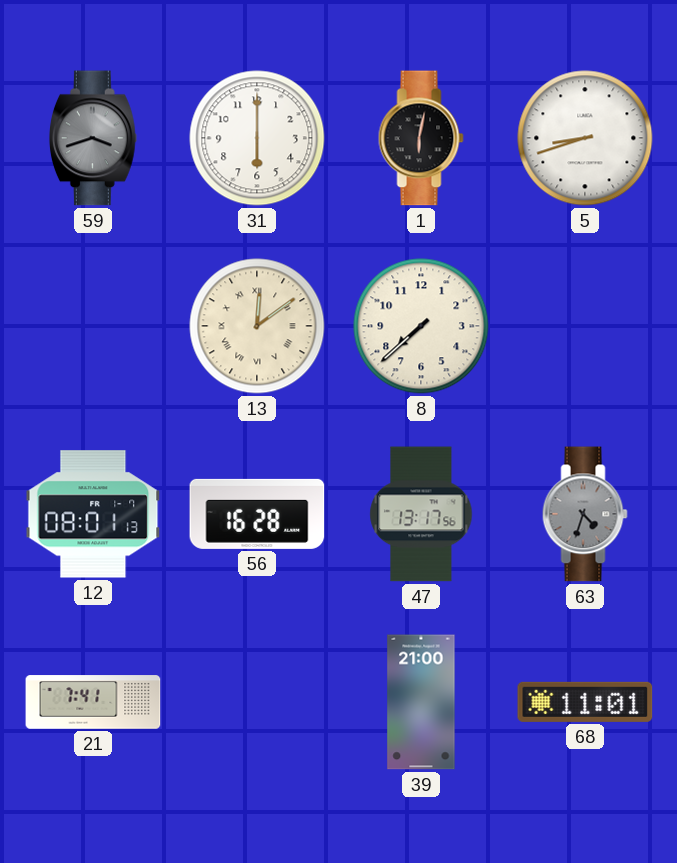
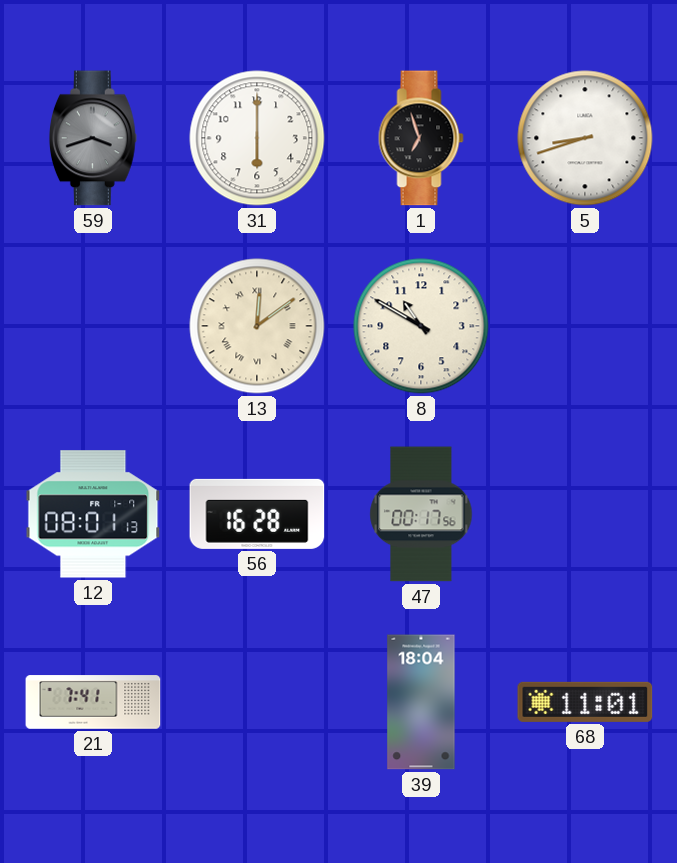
1: 6:02 -> 6:57 (421, 138)
8: 7:38 -> 10:50 (421, 326)
47: 13:17 -> 00:17 (421, 514)
63: 4:33 -> none (585, 514)
39: 21:00 -> 18:04 (421, 702)
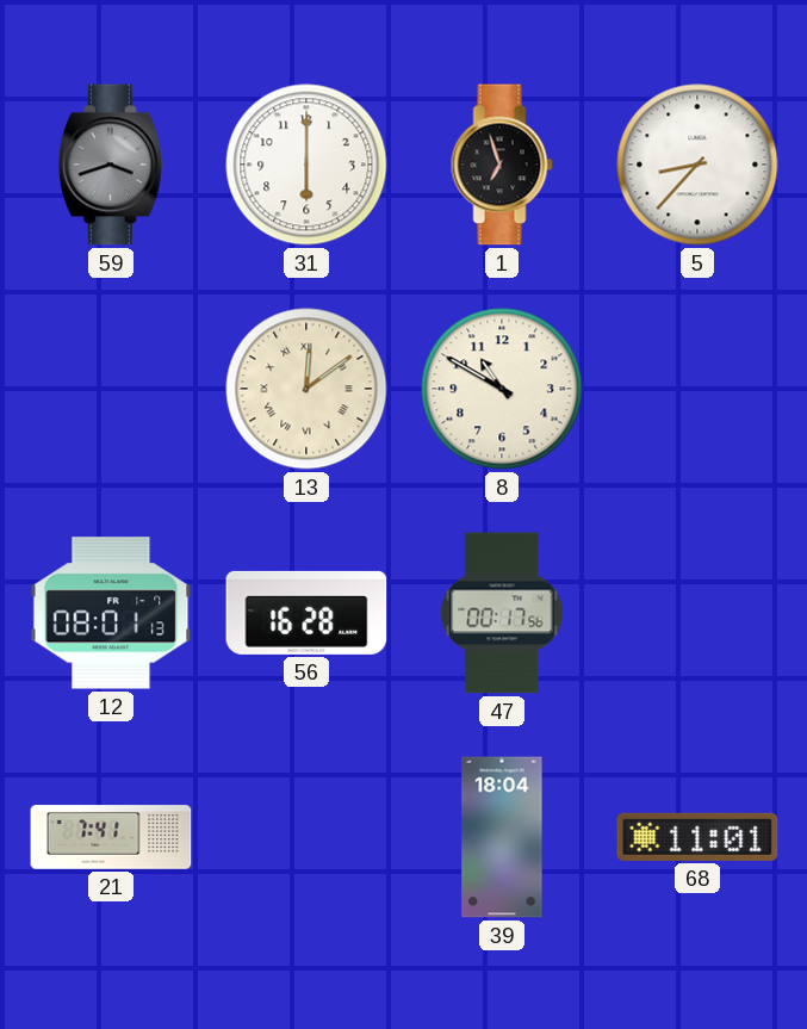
5: 8:42 -> 8:37 (697, 165)
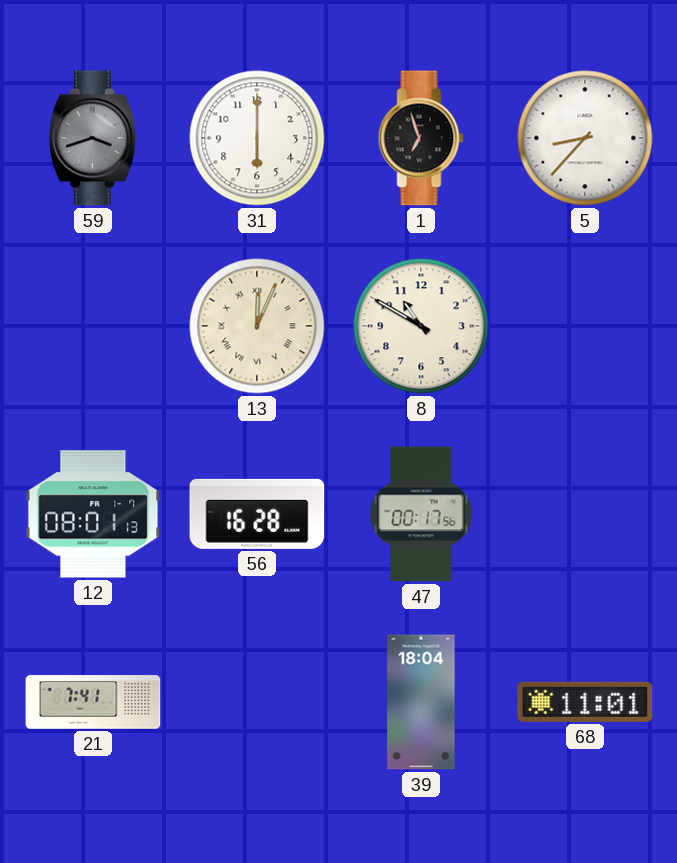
13: 12:09 -> 12:04 (257, 326)
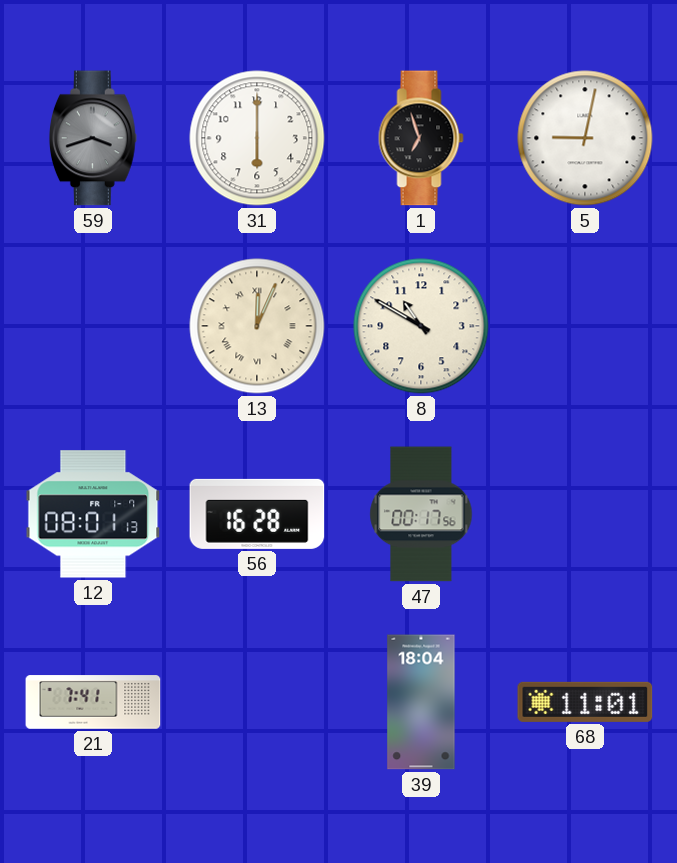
5: 8:37 -> 9:02 (585, 138)
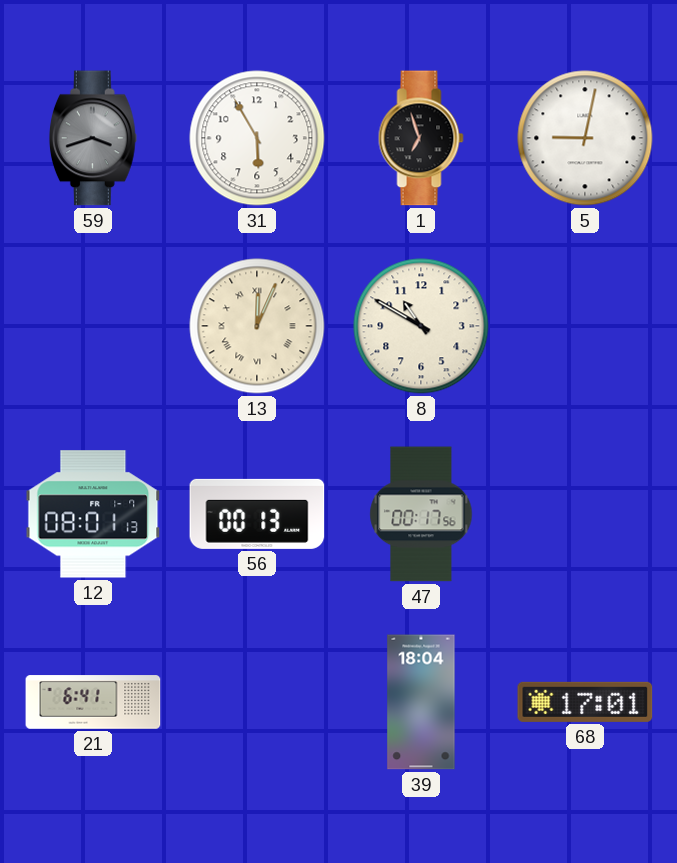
31: 6:00 -> 5:55 (257, 138)
56: 16:28 -> 00:13 (257, 514)
21: 7:41 -> 6:41 (93, 702)
68: 11:01 -> 17:01 (585, 702)
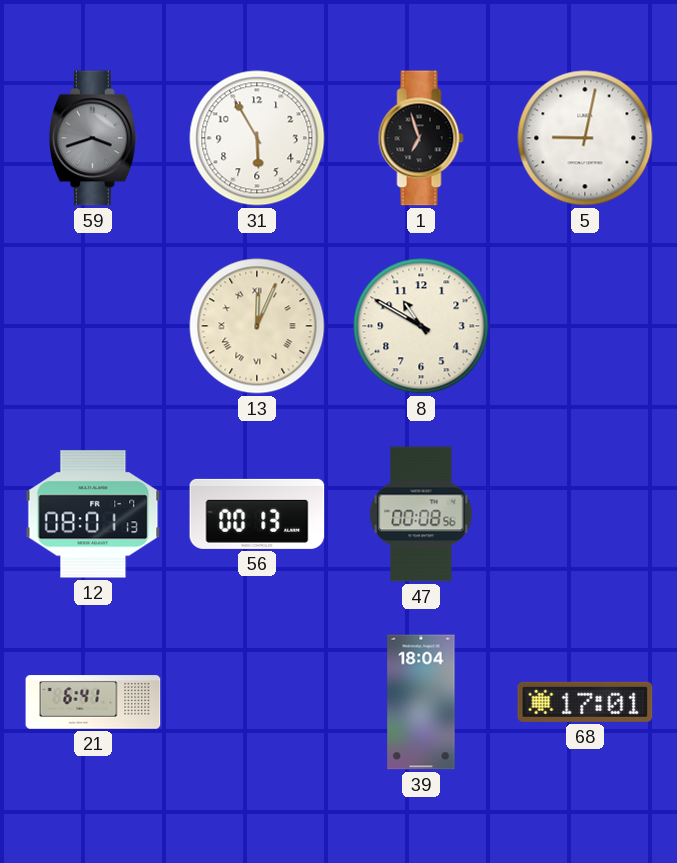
47: 00:17 -> 00:08 (421, 514)
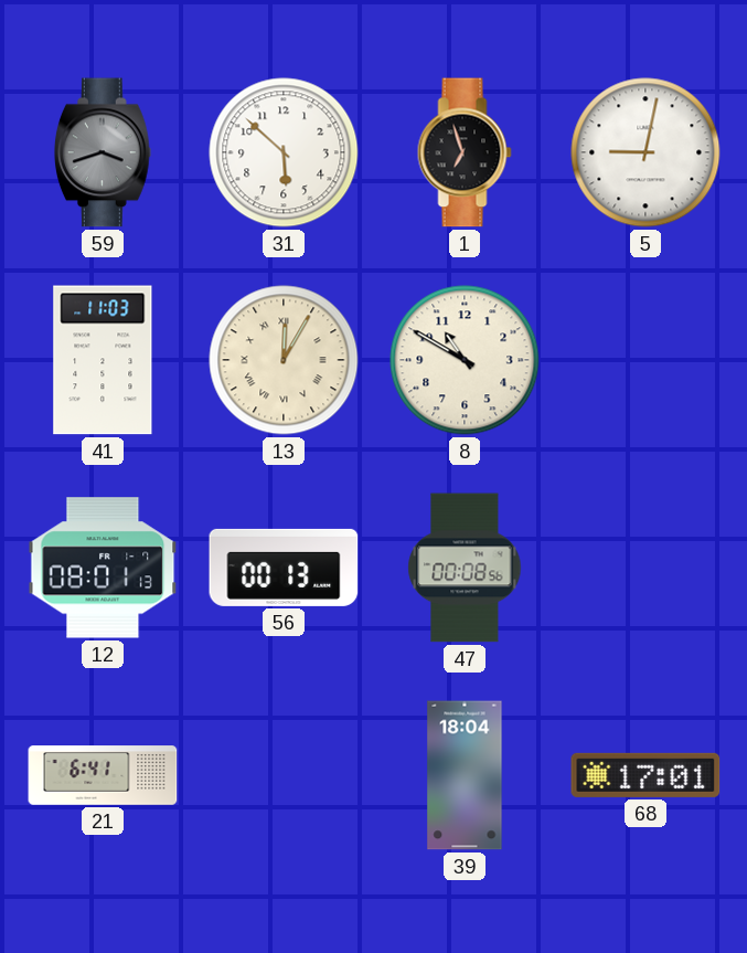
31: 5:55 -> 5:52 (284, 152)
41: none -> 11:03 (103, 360)
13: 12:04 -> 12:05 (284, 360)
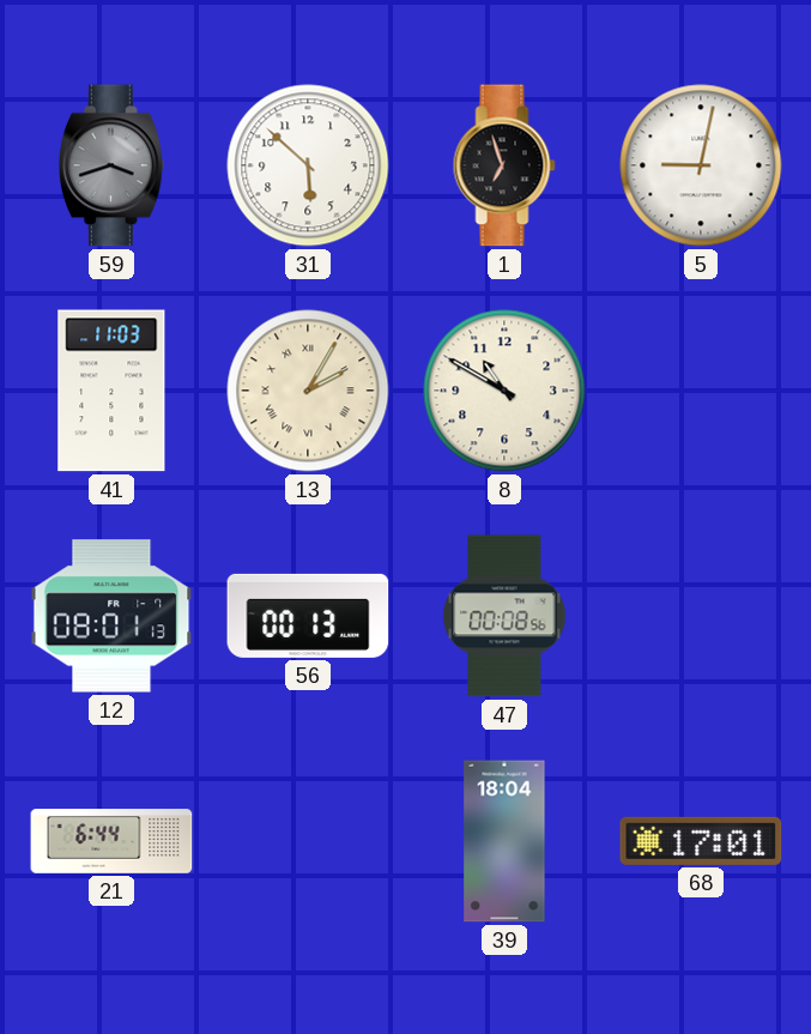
13: 12:05 -> 2:05 (308, 391)
21: 6:41 -> 6:44 (111, 841)
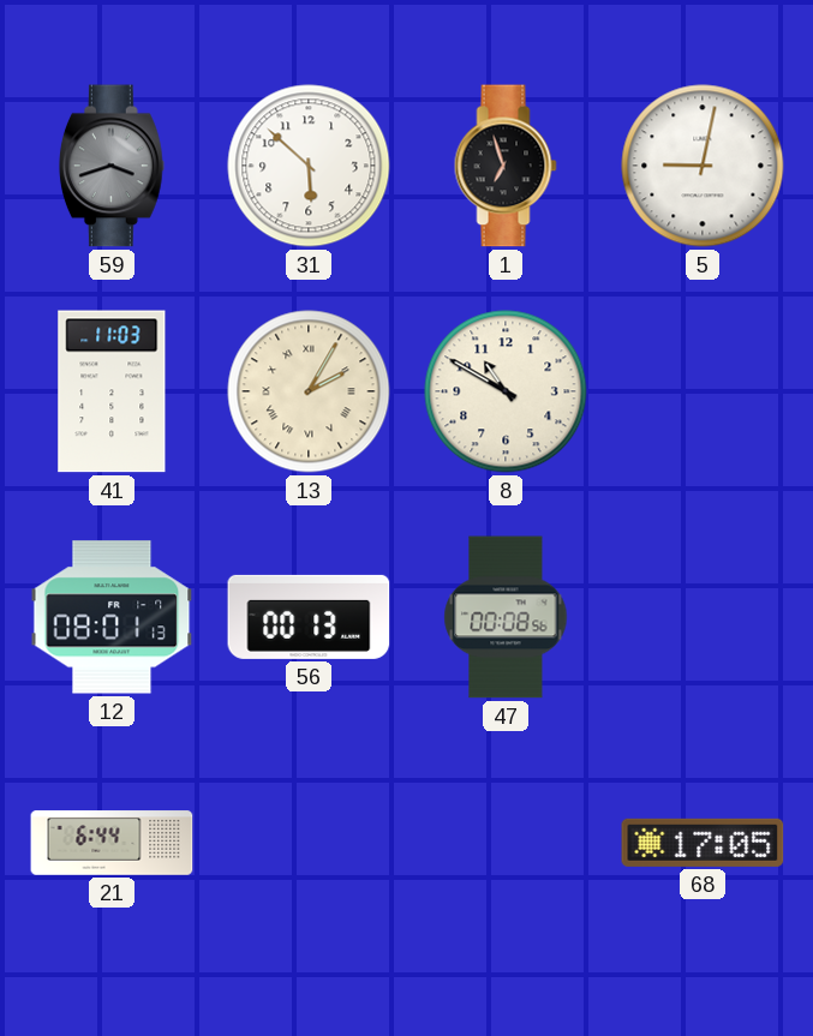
39: 18:04 -> none (504, 841)
68: 17:01 -> 17:05 (703, 843)
